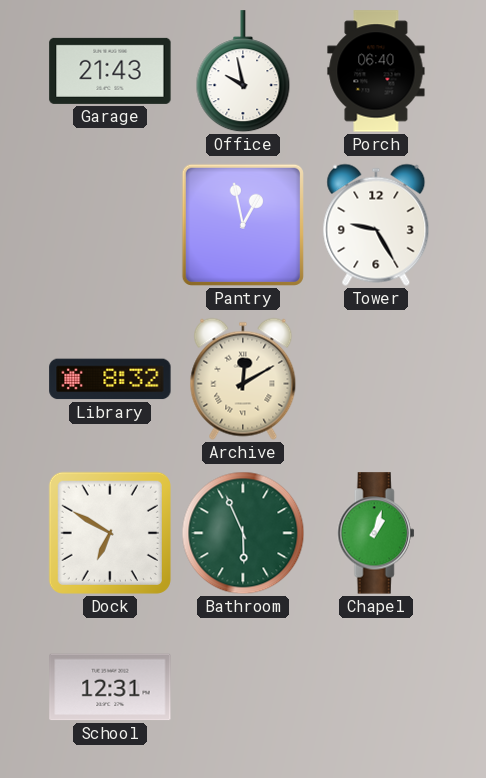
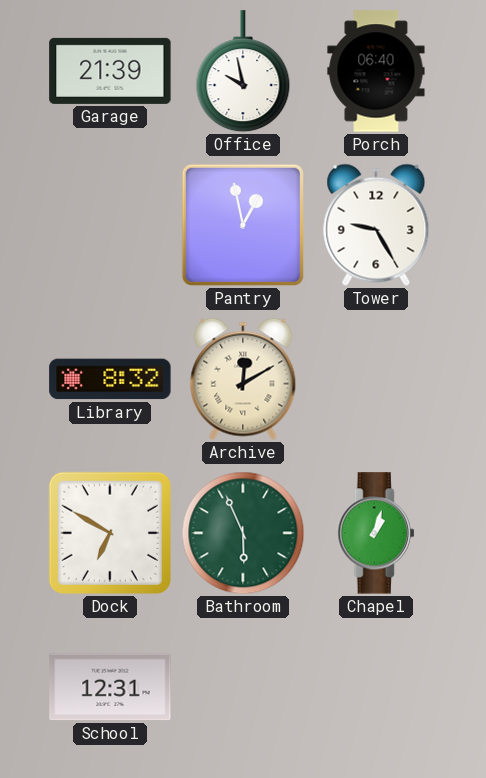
Garage: 21:43 -> 21:39 (110, 71)
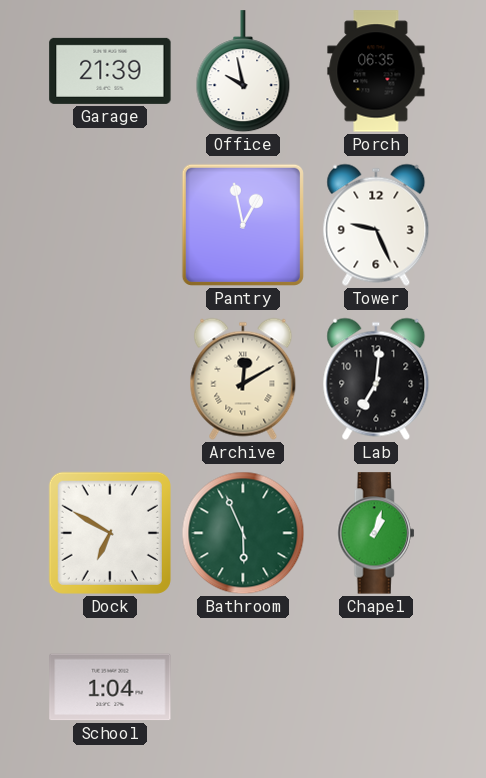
Porch: 06:40 -> 06:35 (376, 71)
Tower: 9:25 -> 9:26 (376, 225)
Library: 8:32 -> none (110, 379)
Lab: none -> 7:01 (376, 379)
School: 12:31 -> 1:04 (110, 687)
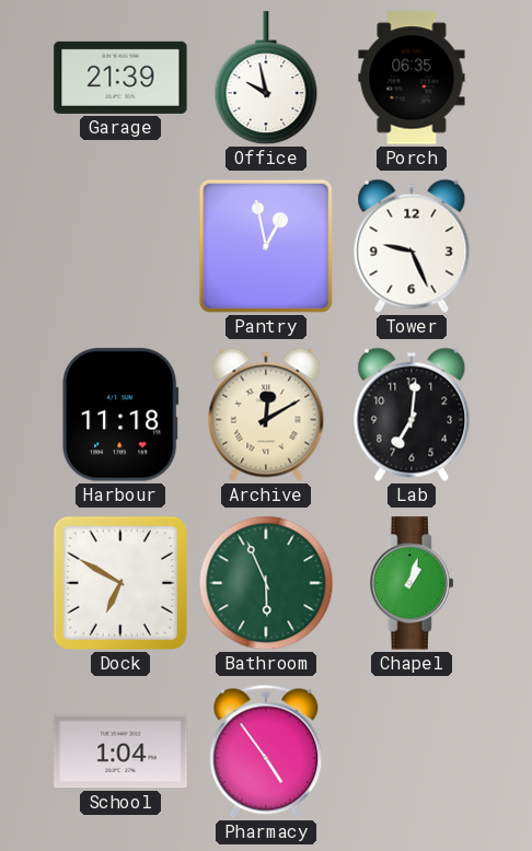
Harbour: none -> 11:18 (120, 415)
Pharmacy: none -> 4:54 (266, 751)
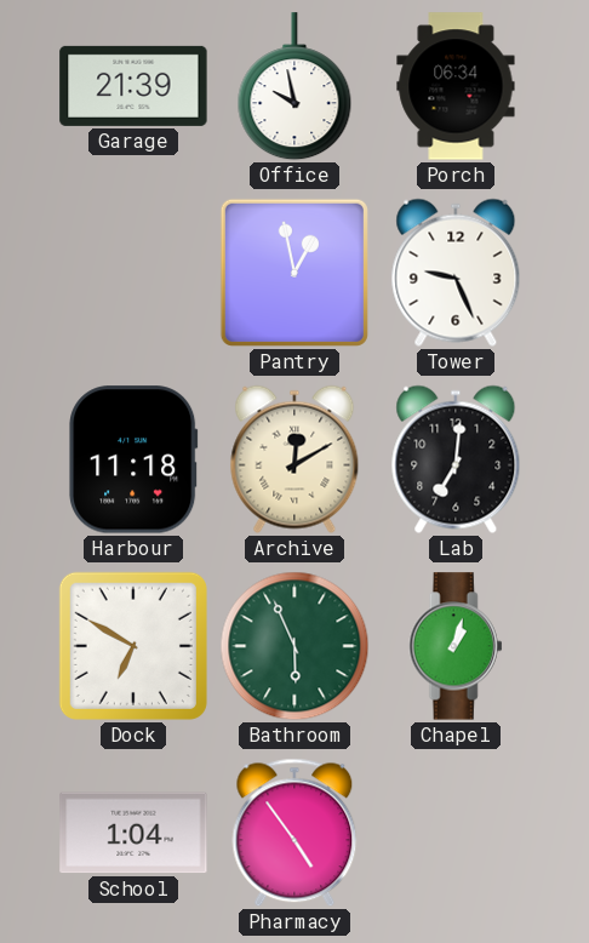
Porch: 06:35 -> 06:34 (456, 86)
